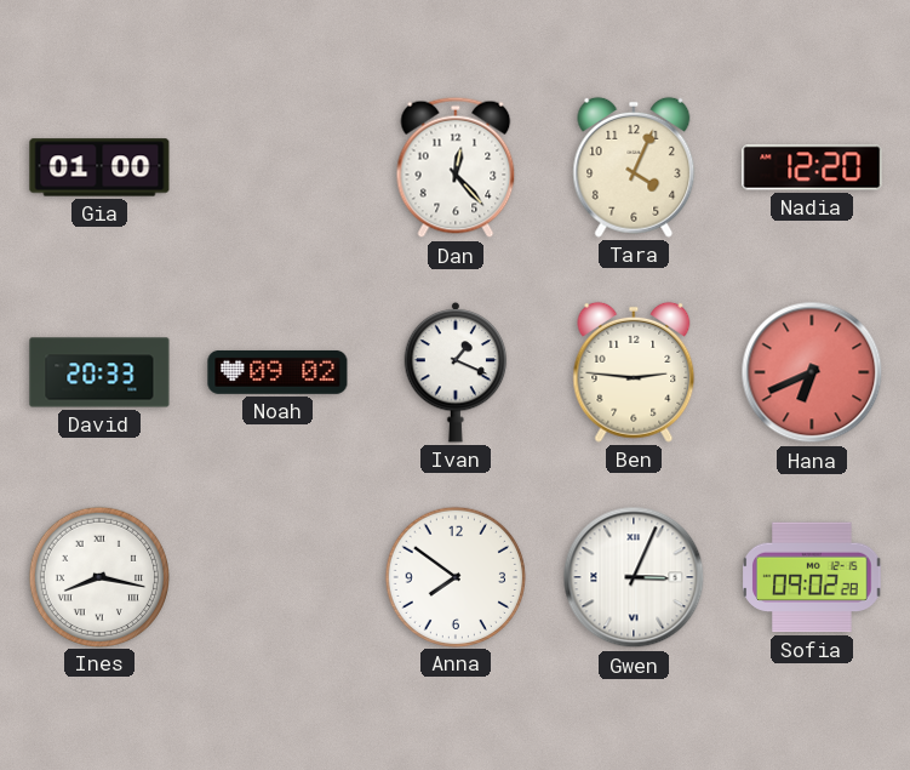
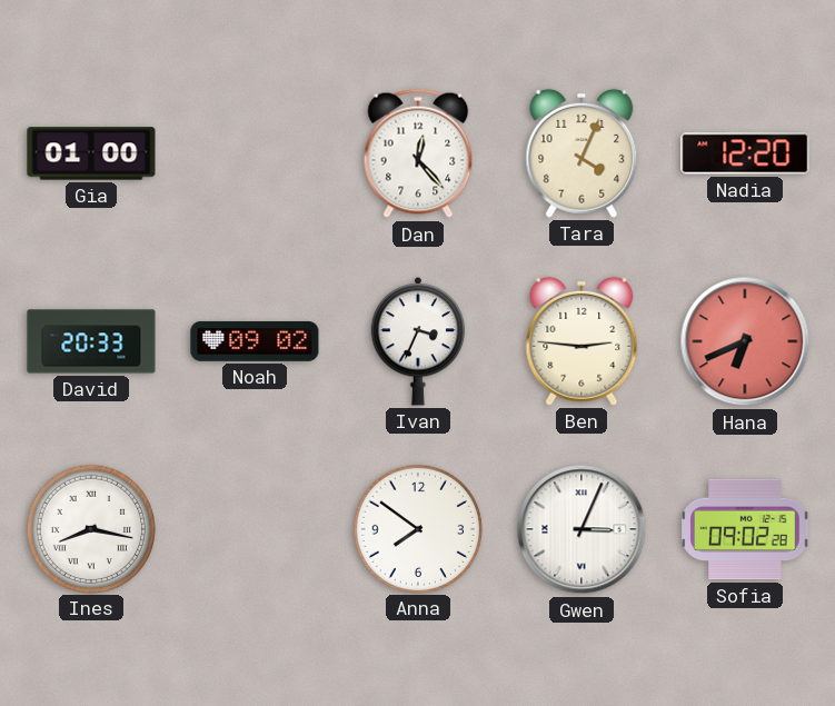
Ivan: 1:19 -> 3:34 (418, 341)
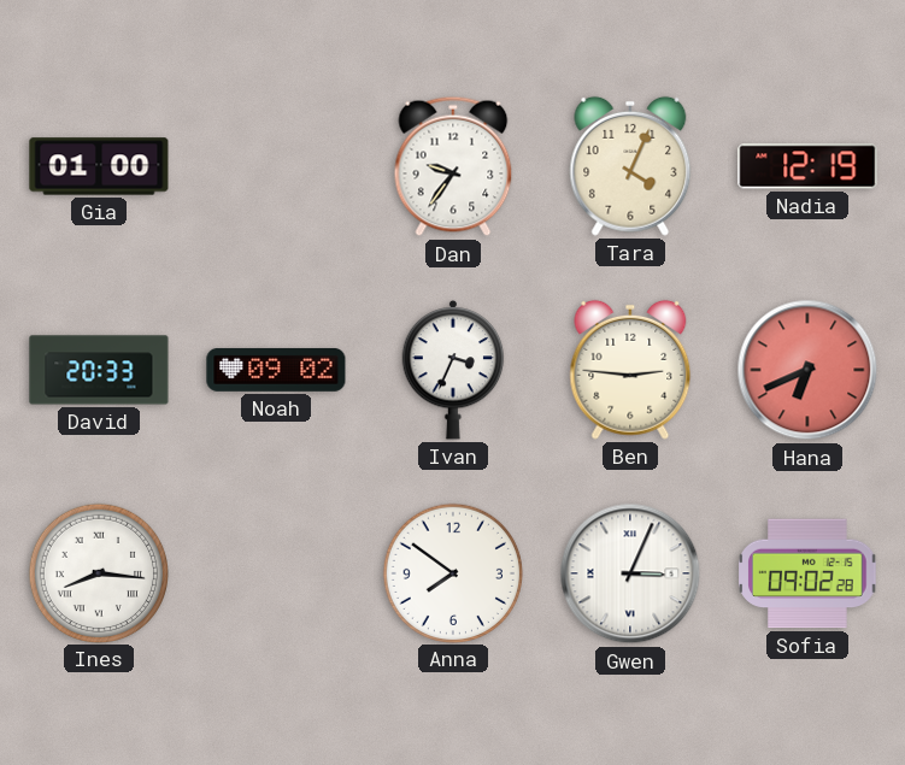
Dan: 12:23 -> 9:36 (453, 166)
Nadia: 12:20 -> 12:19 (807, 166)
Ines: 8:17 -> 8:16 (98, 572)
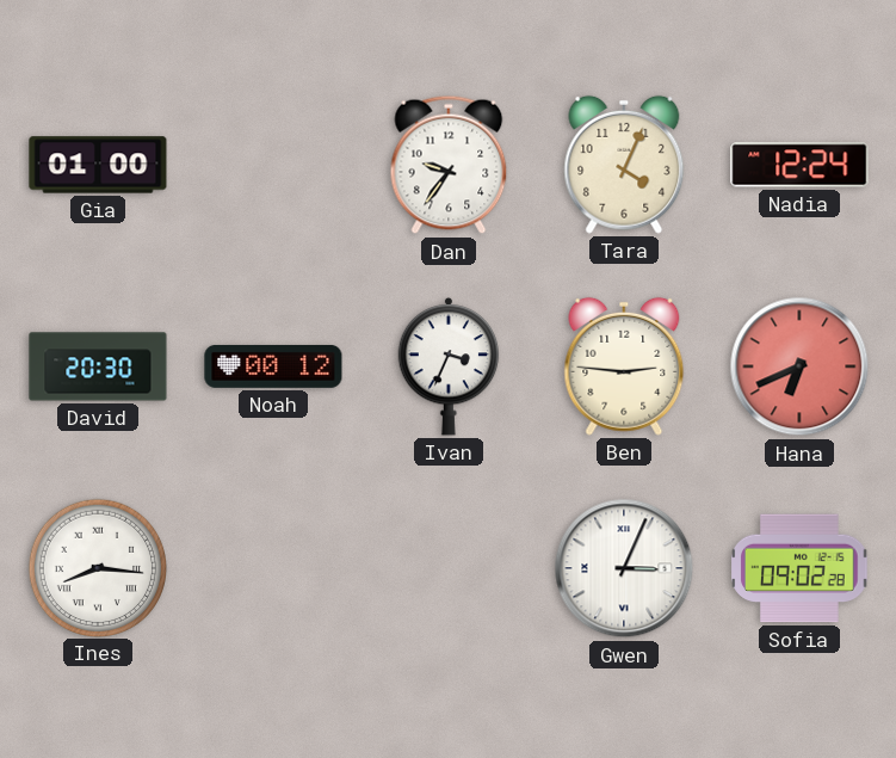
Nadia: 12:19 -> 12:24 (799, 165)
David: 20:33 -> 20:30 (98, 366)
Noah: 09:02 -> 00:12 (273, 366)
Anna: 7:51 -> none (452, 572)
